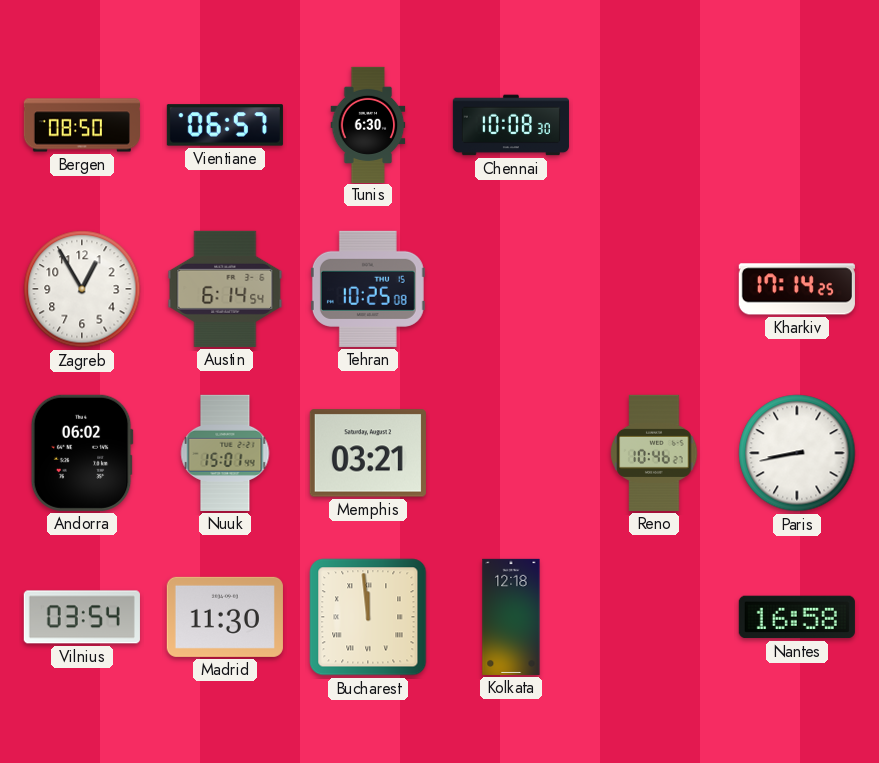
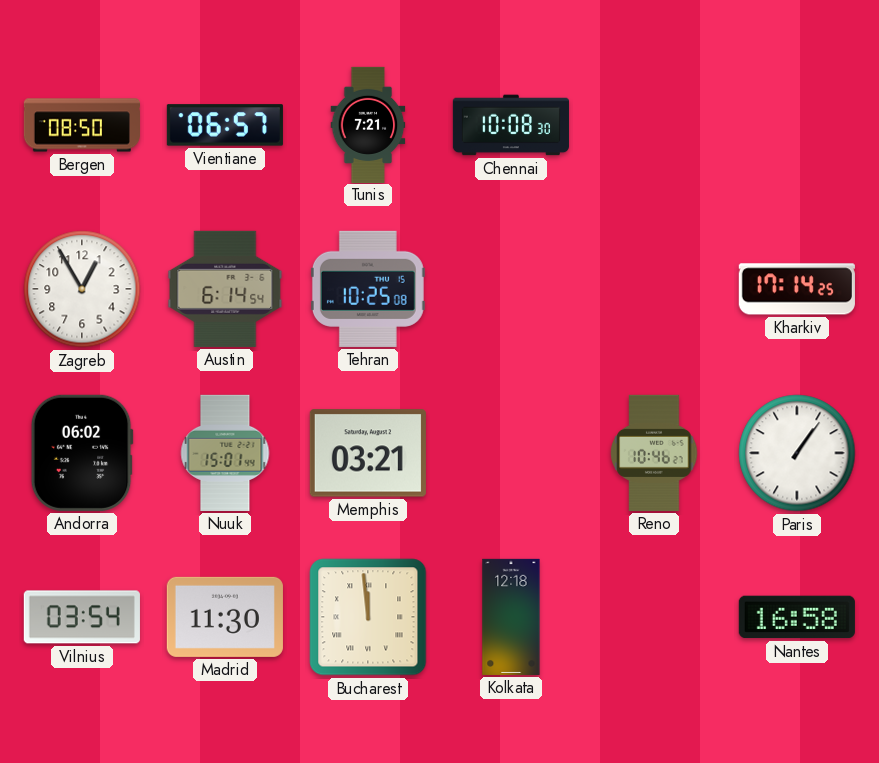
Tunis: 6:30 -> 7:21 (368, 124)
Paris: 8:43 -> 1:06 (797, 453)
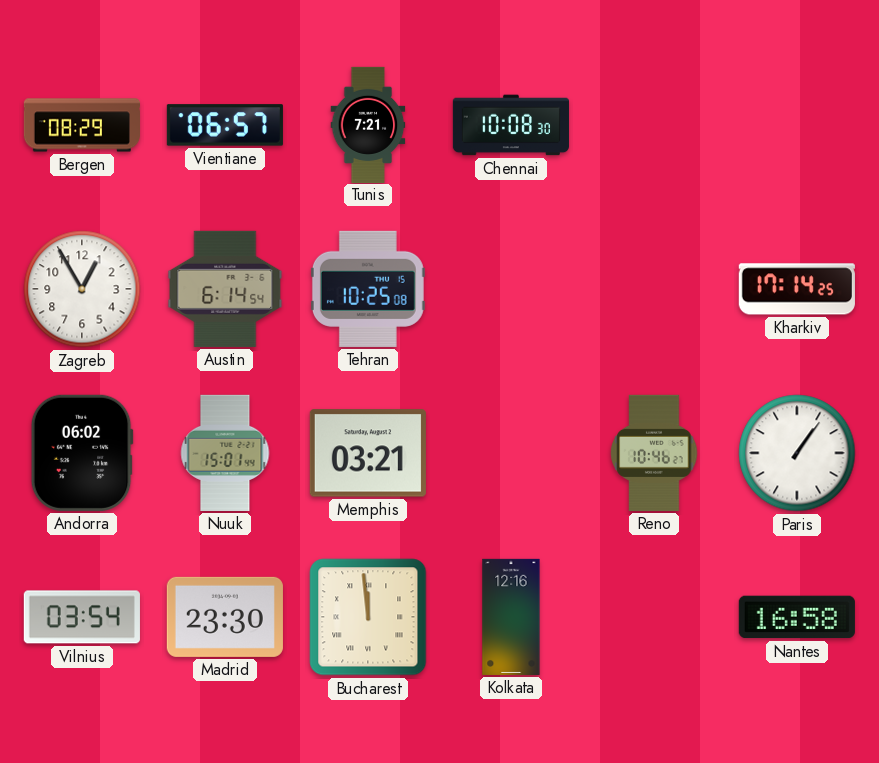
Bergen: 08:50 -> 08:29 (81, 125)
Madrid: 11:30 -> 23:30 (225, 617)
Kolkata: 12:18 -> 12:16 (511, 617)
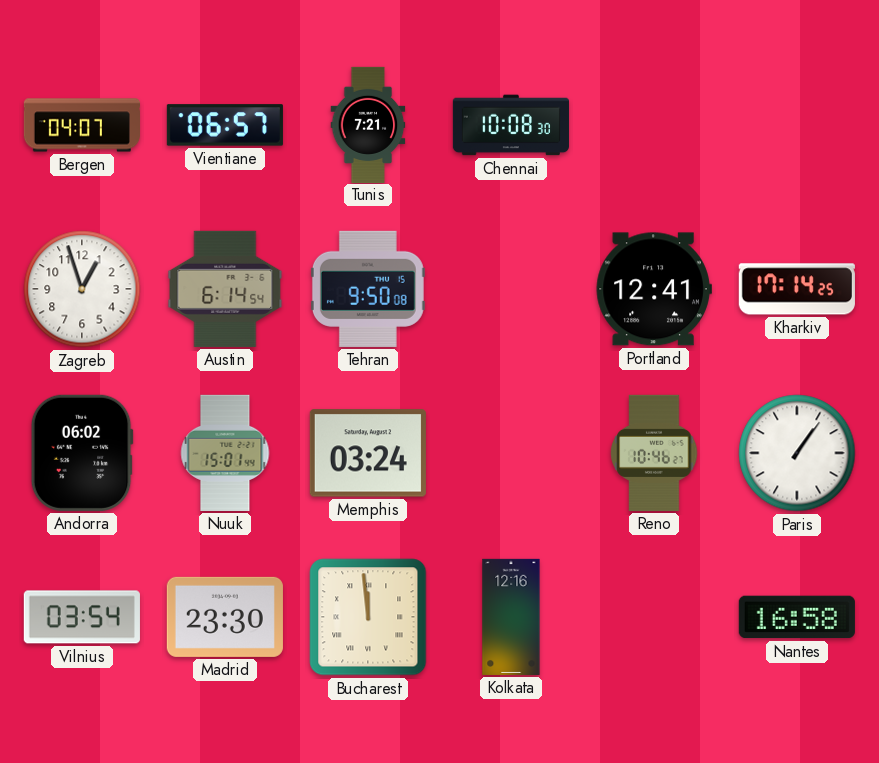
Bergen: 08:29 -> 04:07 (81, 125)
Zagreb: 12:55 -> 12:57 (82, 289)
Tehran: 10:25 -> 9:50 (368, 289)
Portland: none -> 12:41 (654, 289)
Memphis: 03:21 -> 03:24 (368, 453)
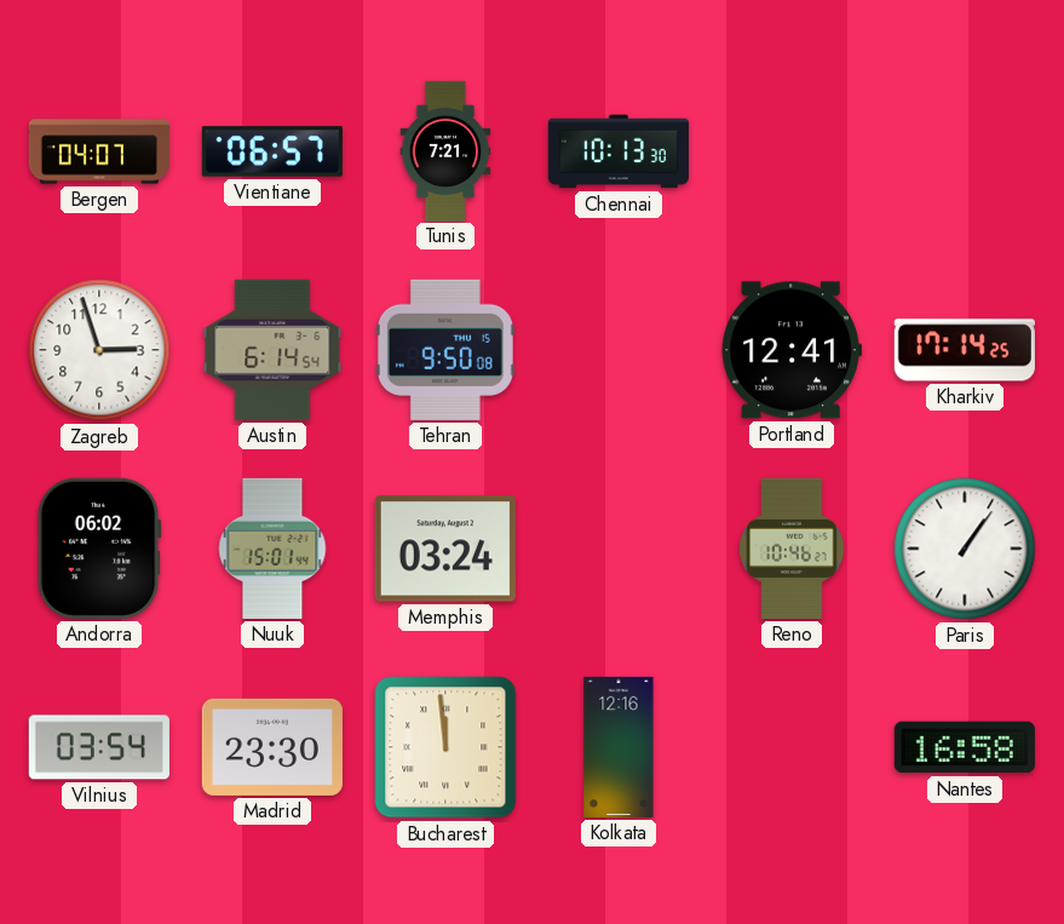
Chennai: 10:08 -> 10:13 (619, 151)
Zagreb: 12:57 -> 2:57 (99, 350)
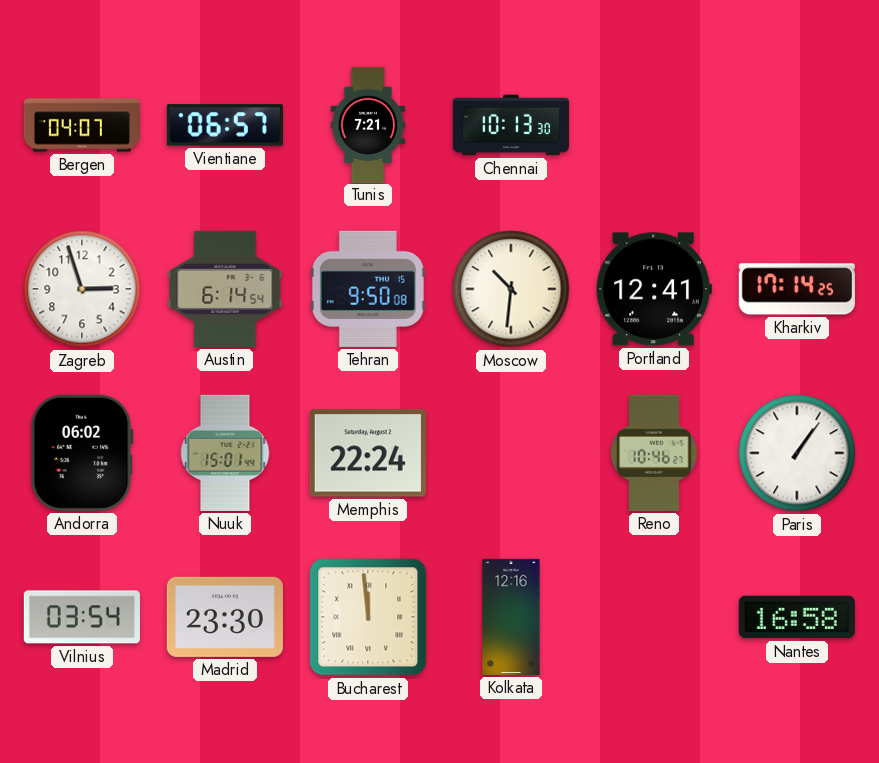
Moscow: none -> 10:31 (511, 289)
Memphis: 03:24 -> 22:24 (368, 453)
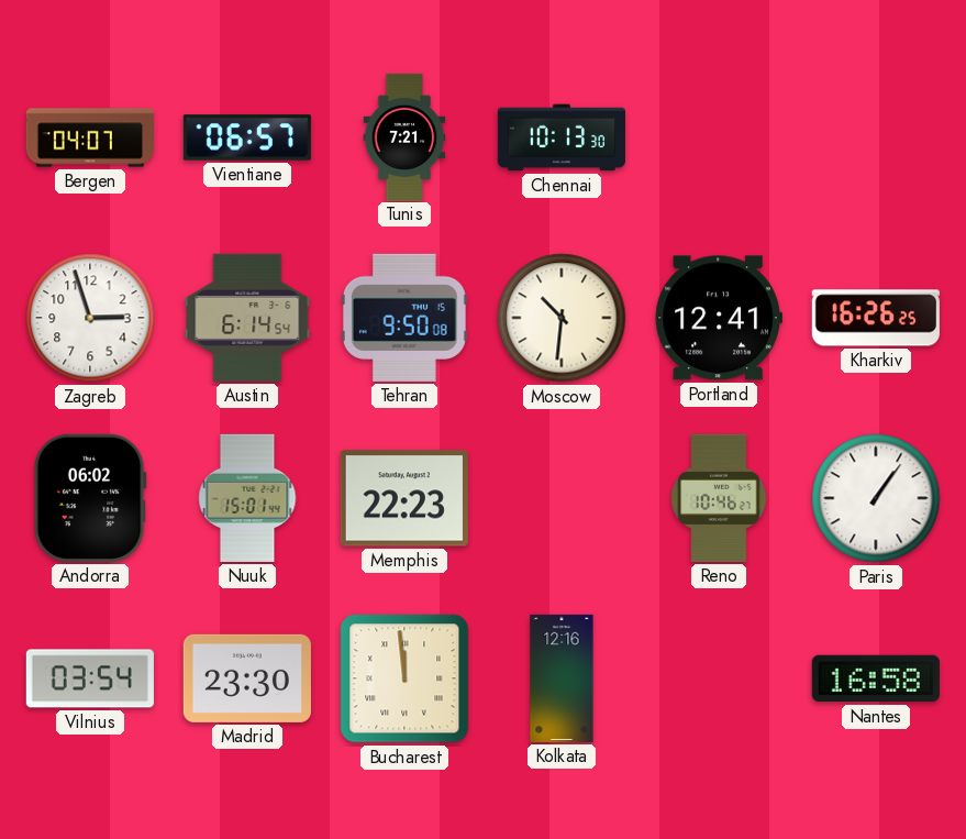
Kharkiv: 17:14 -> 16:26 (876, 318)
Memphis: 22:24 -> 22:23 (404, 498)
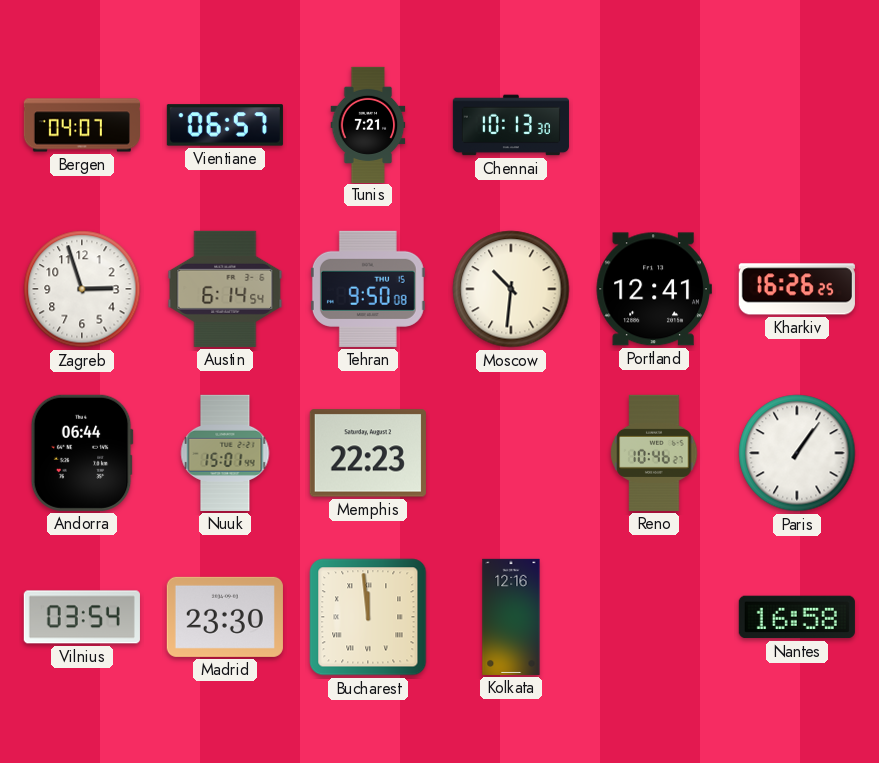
Andorra: 06:02 -> 06:44 (82, 453)
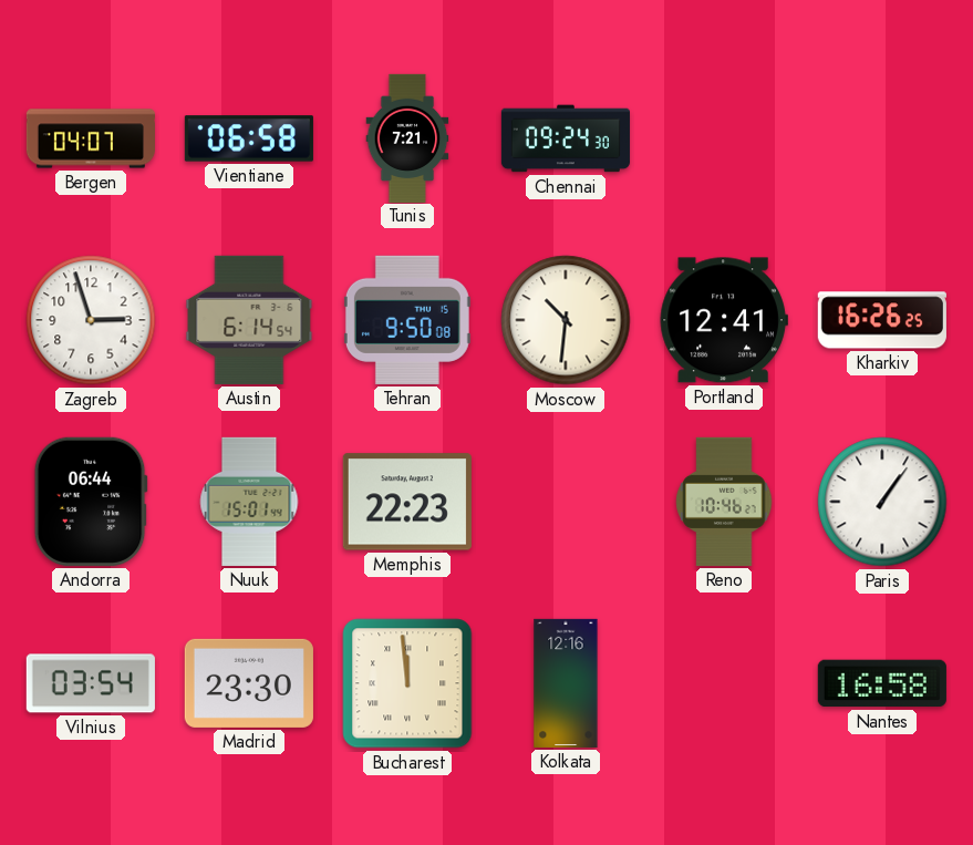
Vientiane: 06:57 -> 06:58 (249, 138)
Chennai: 10:13 -> 09:24 (566, 138)
